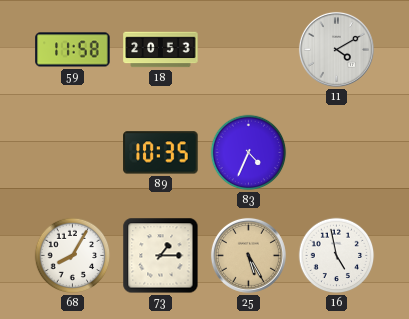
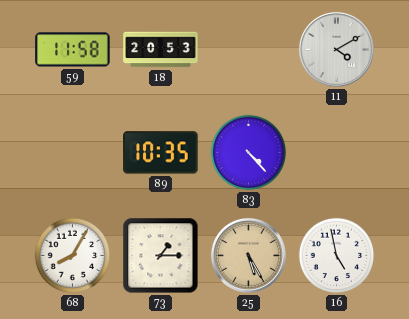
83: 4:34 -> 4:23 (249, 153)
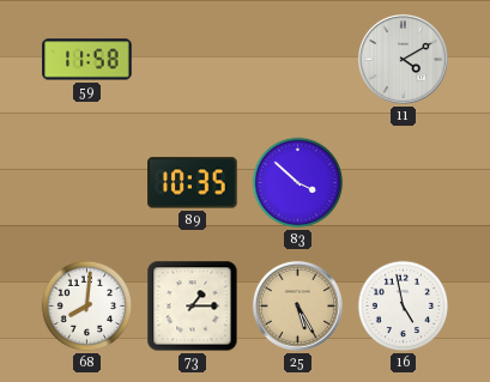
18: 20:53 -> none (161, 50)
83: 4:23 -> 3:52 (298, 183)
68: 8:05 -> 8:01 (87, 307)
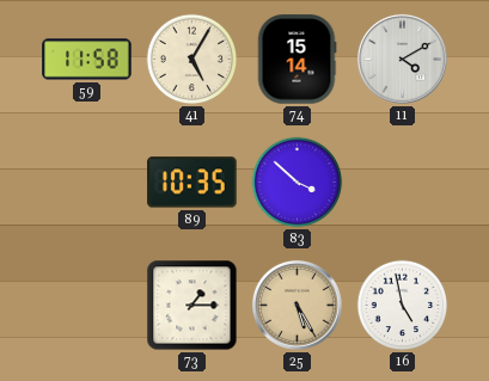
41: none -> 5:05 (192, 60)
74: none -> 15:14 (297, 60)
68: 8:01 -> none (87, 307)
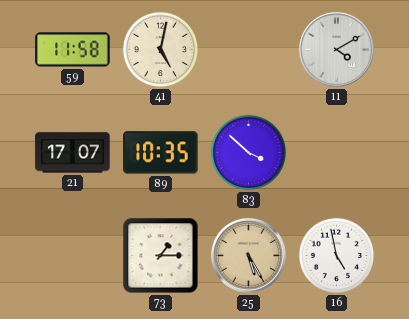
41: 5:05 -> 5:02 (161, 50)
74: 15:14 -> none (297, 60)
21: none -> 17:07 (73, 153)
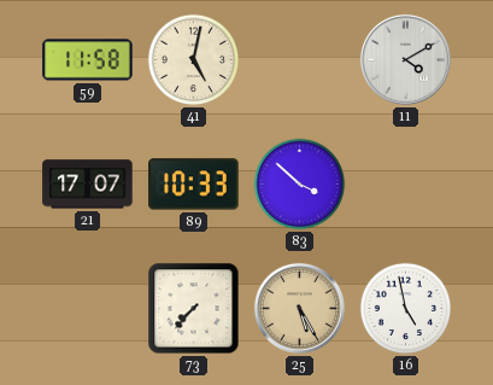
89: 10:35 -> 10:33 (194, 185)
73: 1:15 -> 7:37 (194, 309)
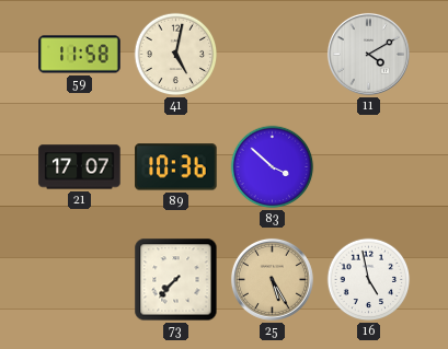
89: 10:33 -> 10:36 (176, 167)
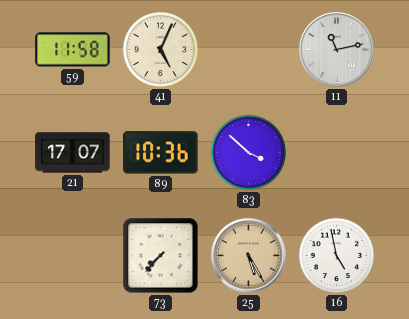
41: 5:02 -> 5:04 (161, 50)
11: 4:10 -> 11:13 (336, 49)
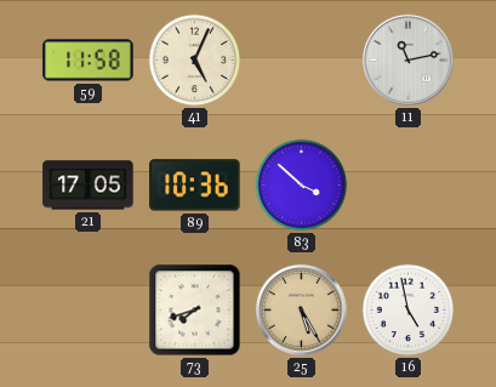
21: 17:07 -> 17:05 (89, 186)
73: 7:37 -> 7:42 (195, 311)
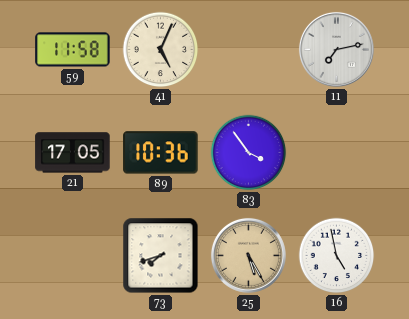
11: 11:13 -> 7:13 (336, 49)
83: 3:52 -> 3:54 (249, 153)
